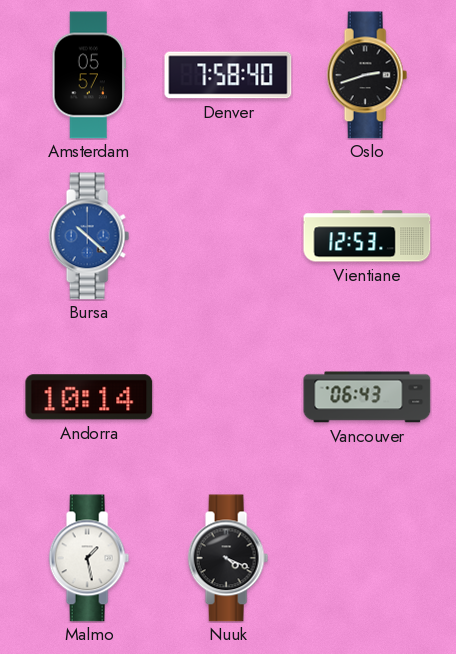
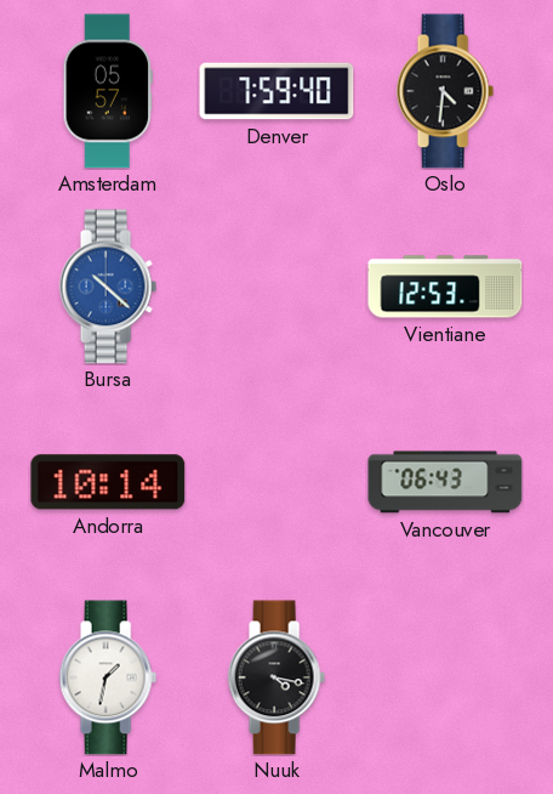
Denver: 7:58 -> 7:59 (276, 91)
Oslo: 2:42 -> 4:31 (445, 91)
Malmo: 1:28 -> 1:32 (108, 677)
Nuuk: 4:19 -> 4:17 (276, 677)
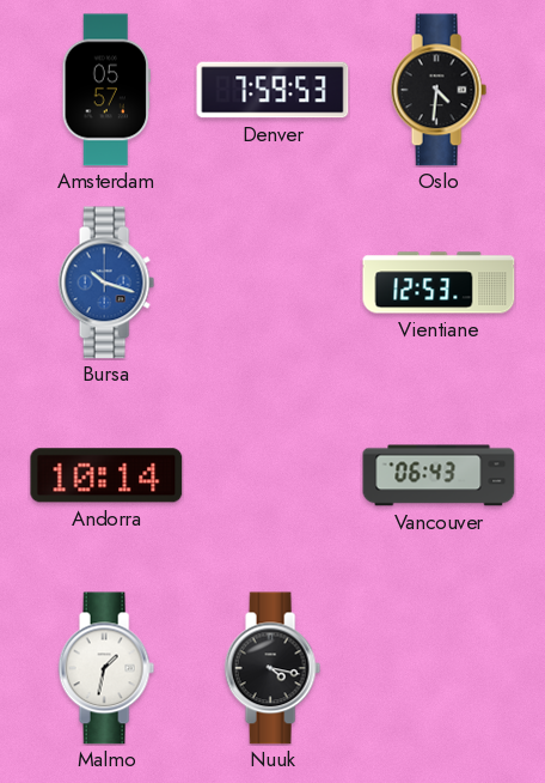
Denver: 7:59:40 -> 7:59:53 (272, 90)
Bursa: 10:22 -> 10:18 (106, 283)
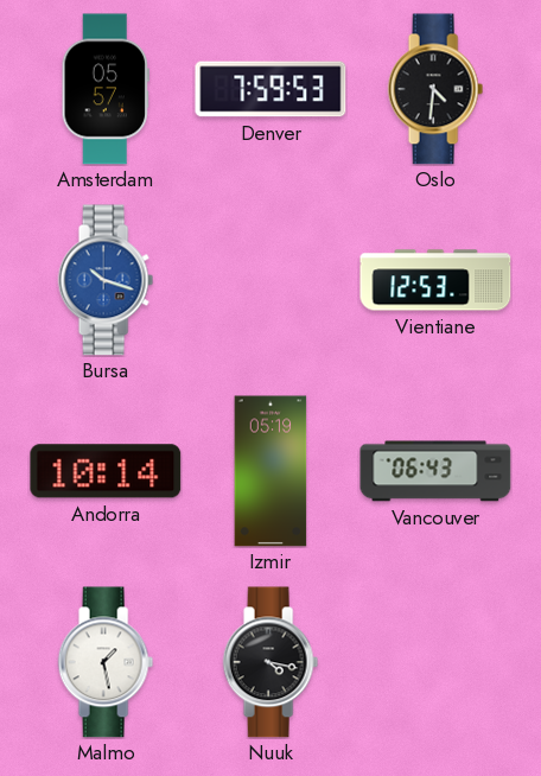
Izmir: none -> 05:19 (270, 471)
Malmo: 1:32 -> 1:28 (106, 662)
